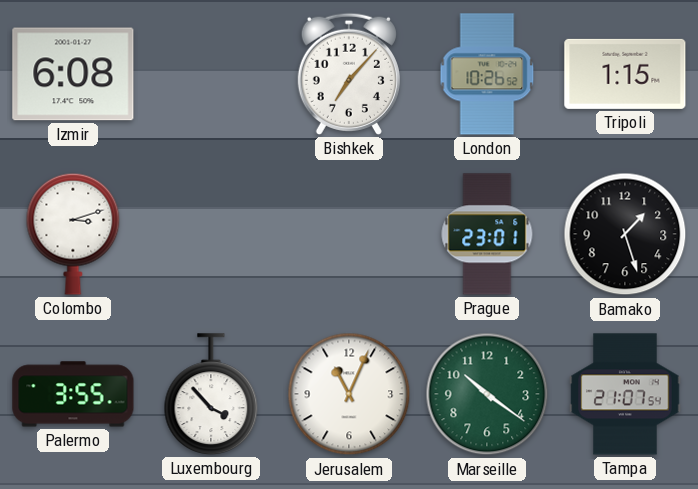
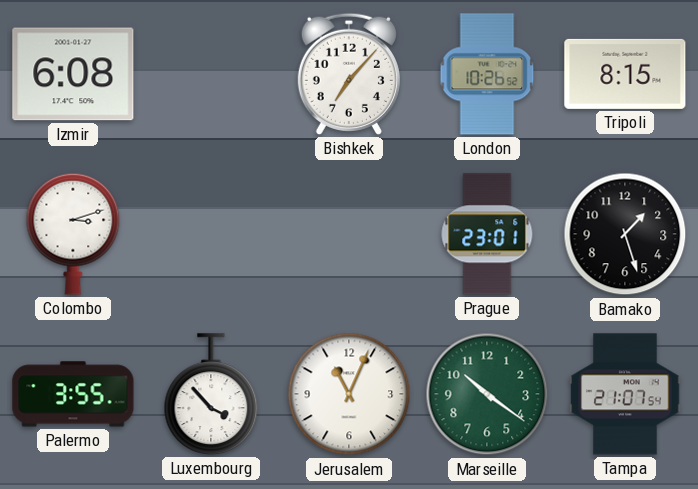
Tripoli: 1:15 -> 8:15 (625, 74)
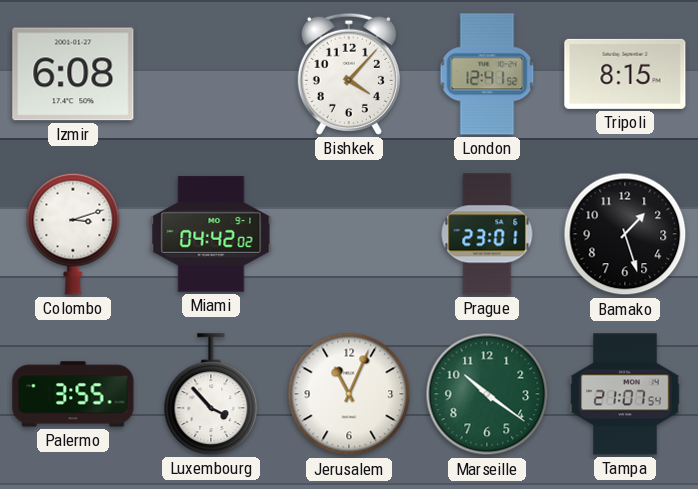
Bishkek: 7:07 -> 4:07 (349, 74)
London: 10:26 -> 12:41 (487, 74)
Miami: none -> 04:42 (211, 234)
